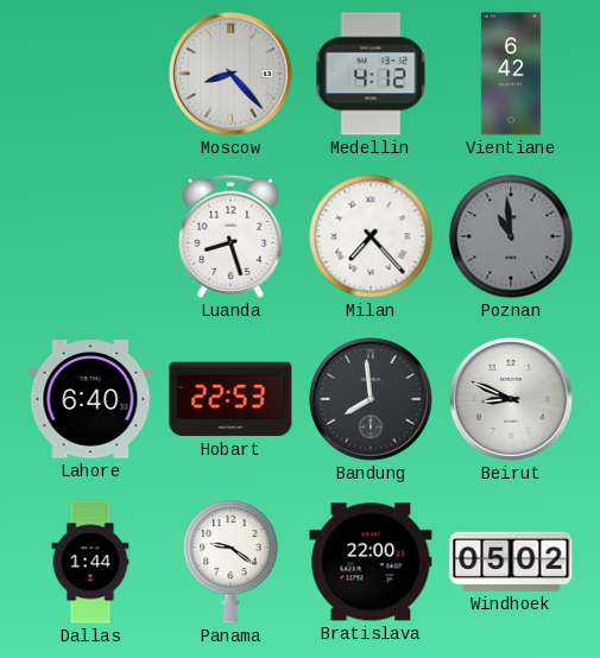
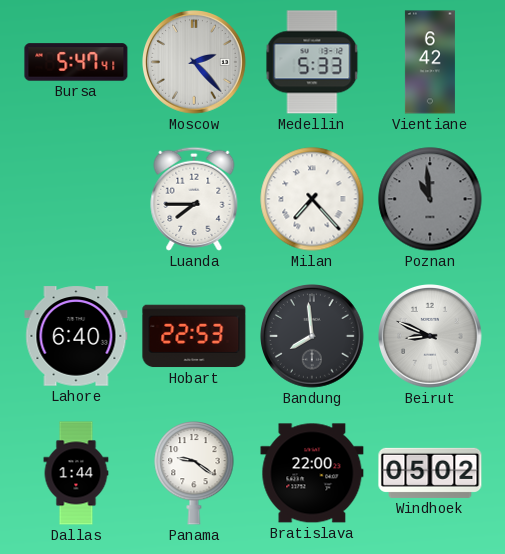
Bursa: none -> 5:47 (76, 62)
Moscow: 8:23 -> 2:23 (195, 63)
Medellin: 4:12 -> 5:33 (312, 62)
Luanda: 8:27 -> 7:45 (194, 199)
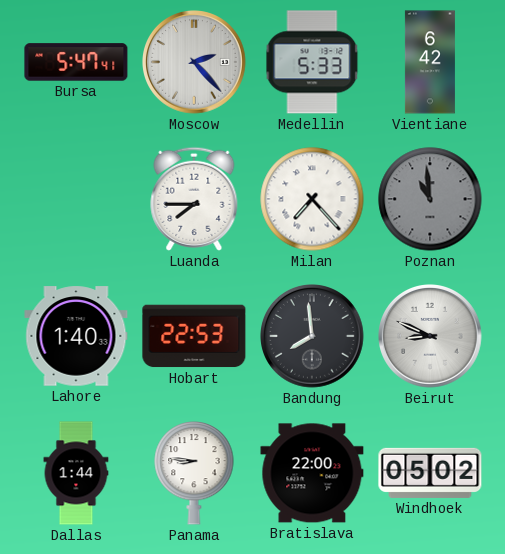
Lahore: 6:40 -> 1:40 (76, 336)
Panama: 9:21 -> 8:46 (194, 474)
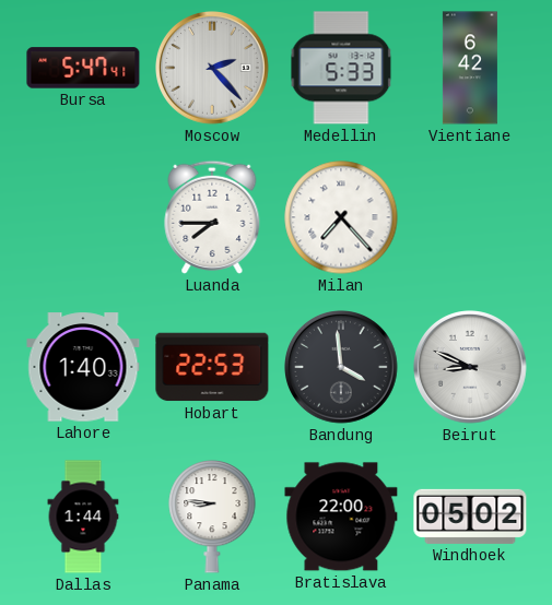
Poznan: 10:59 -> none (430, 199)
Bandung: 7:59 -> 3:59 (342, 368)
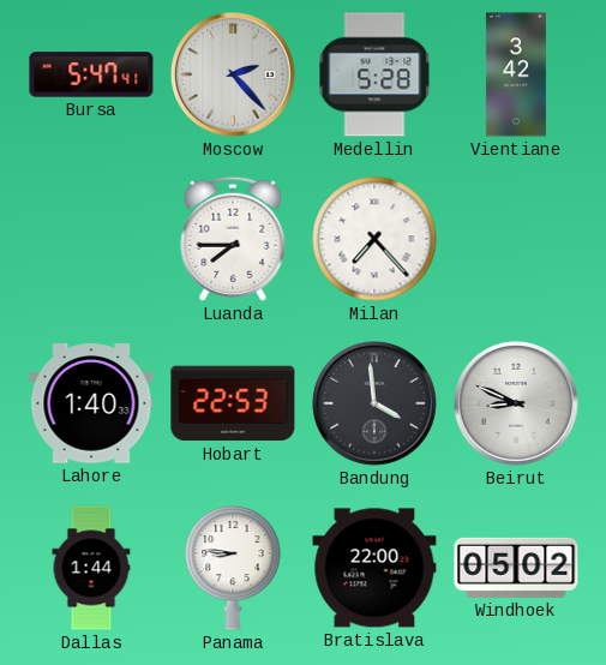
Medellin: 5:33 -> 5:28 (374, 74)
Vientiane: 6:42 -> 3:42 (516, 74)
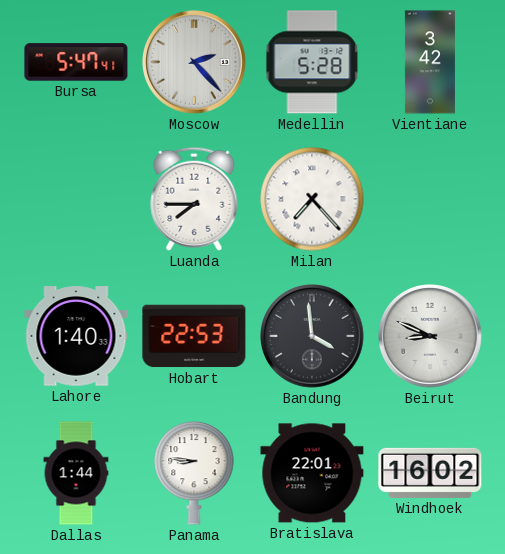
Bratislava: 22:00 -> 22:01 (312, 473)
Windhoek: 05:02 -> 16:02 (430, 473)
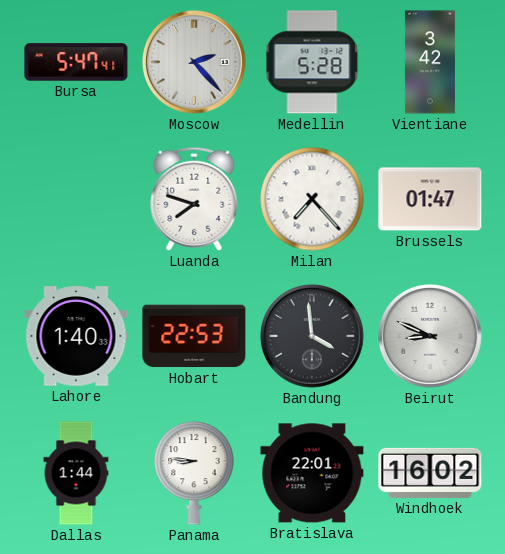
Luanda: 7:45 -> 7:48 (194, 199)
Brussels: none -> 01:47 (430, 199)
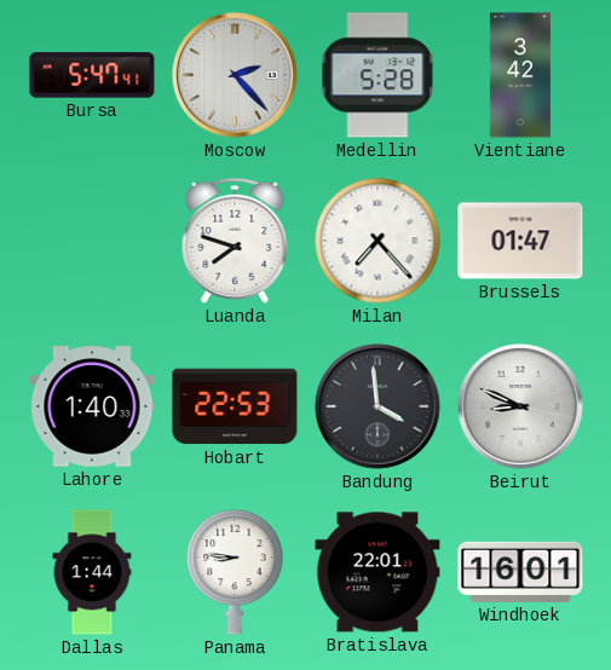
Windhoek: 16:02 -> 16:01 (520, 572)
